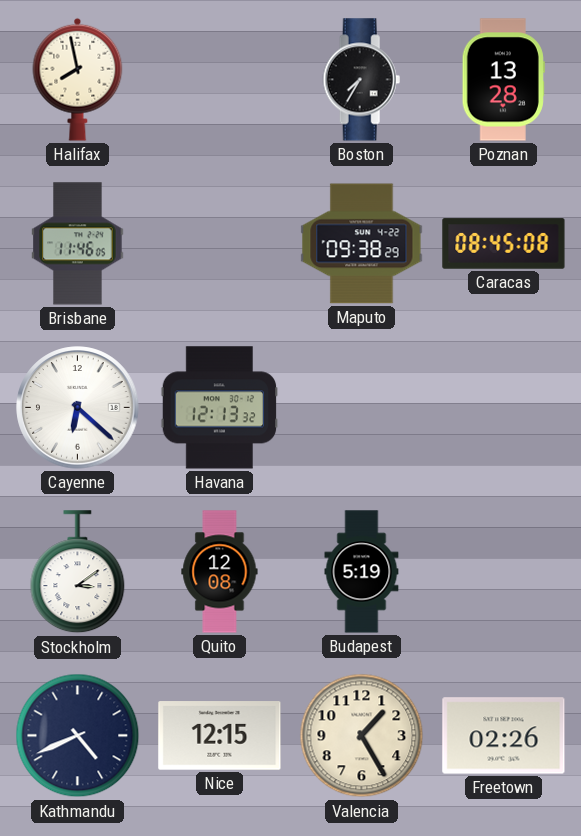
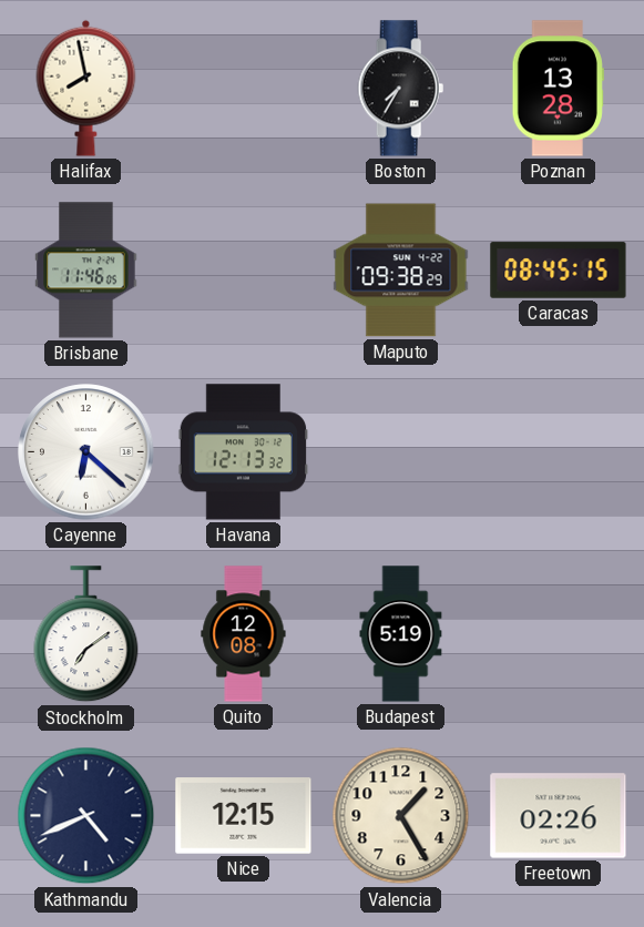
Caracas: 08:45:08 -> 08:45:15 (559, 271)
Stockholm: 3:09 -> 7:09 (86, 634)
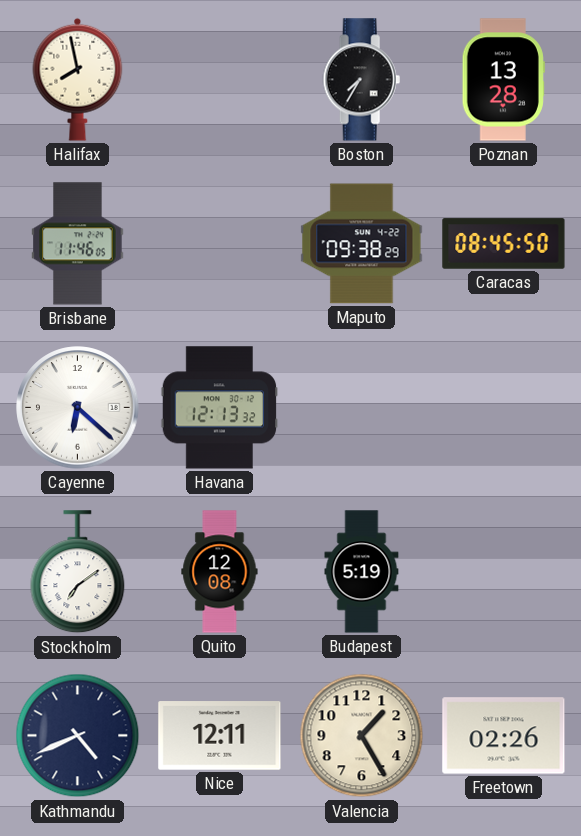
Caracas: 08:45:15 -> 08:45:50 (504, 244)
Nice: 12:15 -> 12:11 (220, 736)
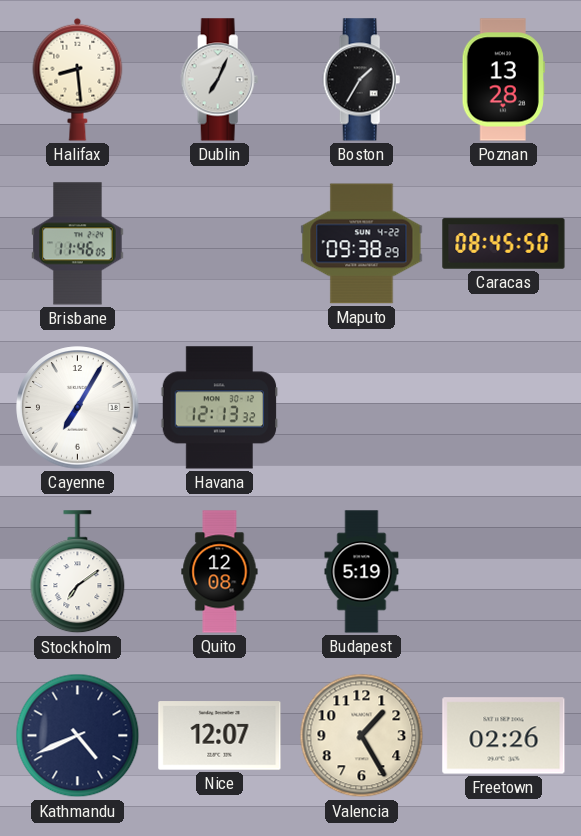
Halifax: 7:58 -> 8:29 (78, 79)
Dublin: none -> 7:04 (220, 80)
Boston: 7:35 -> 1:35 (362, 80)
Cayenne: 6:22 -> 7:05 (78, 408)
Nice: 12:11 -> 12:07 (220, 736)
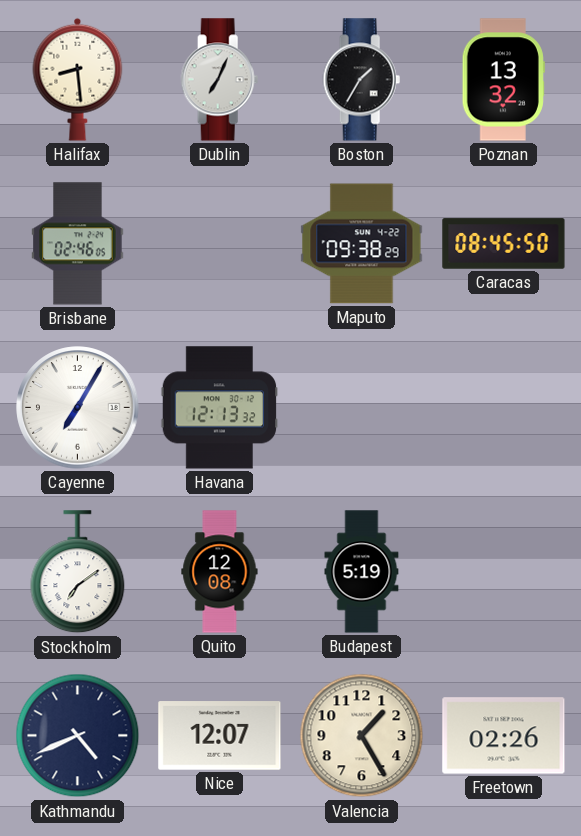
Poznan: 13:28 -> 13:32 (503, 80)
Brisbane: 11:46 -> 02:46 (78, 244)
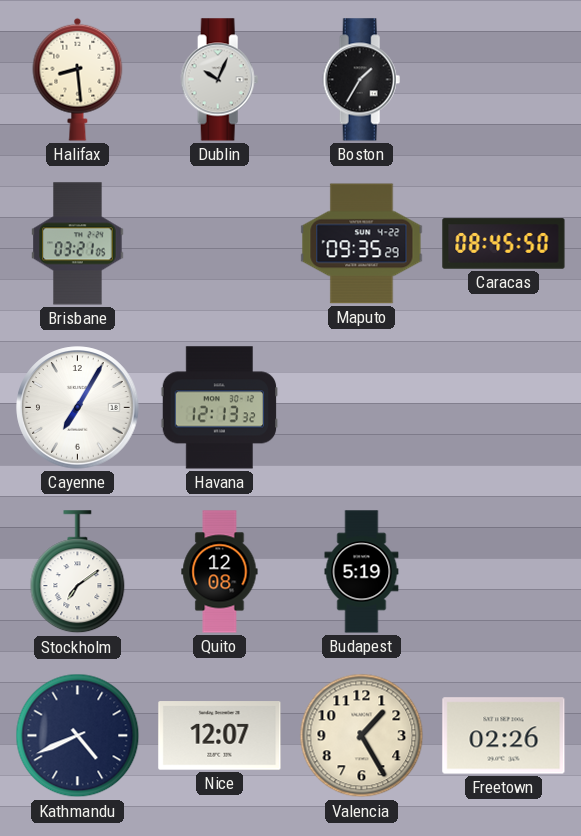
Dublin: 7:04 -> 10:04 (220, 80)
Poznan: 13:32 -> none (503, 80)
Brisbane: 02:46 -> 03:21 (78, 244)
Maputo: 09:38 -> 09:35 (362, 244)
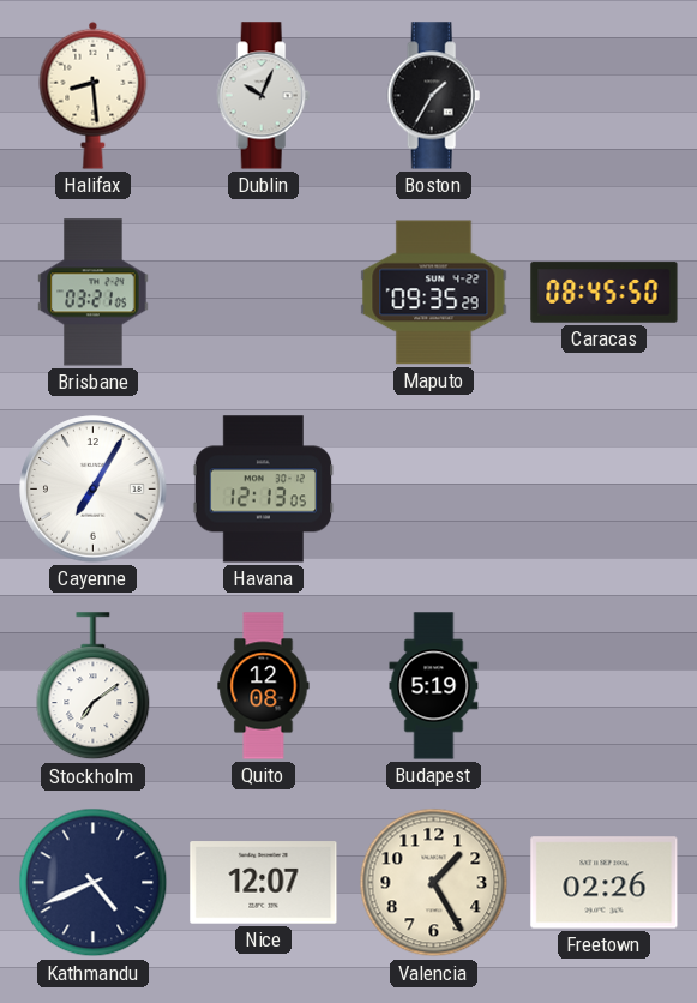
Havana: 12:13:32 -> 12:13:05 (264, 490)
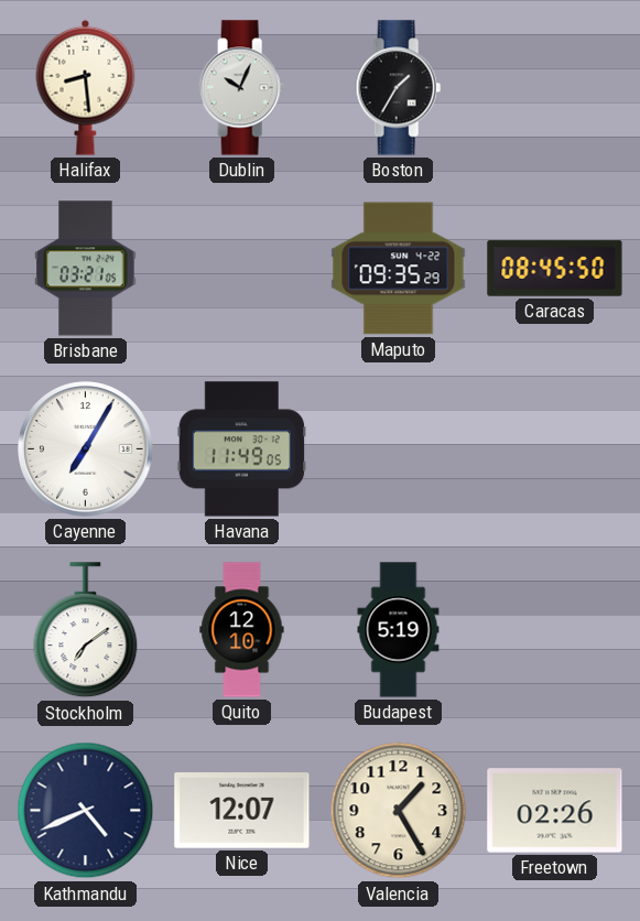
Havana: 12:13 -> 11:49 (242, 449)
Quito: 12:08 -> 12:10 (242, 630)
